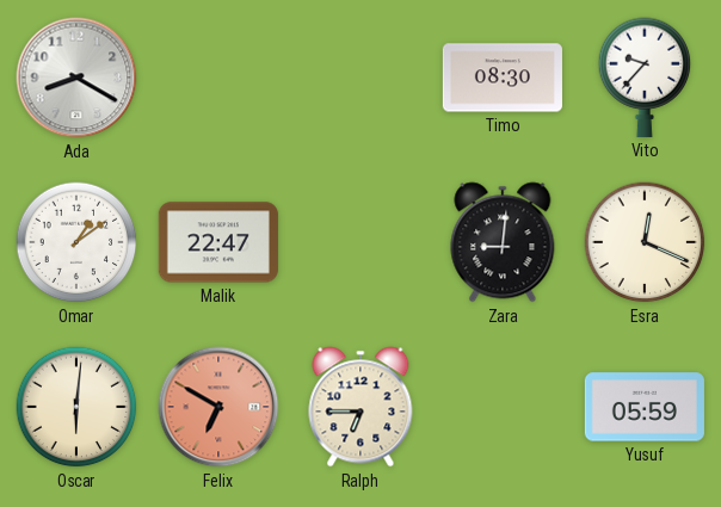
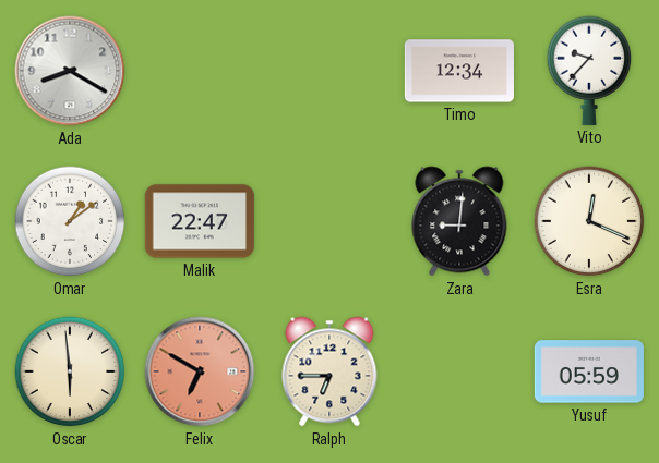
Timo: 08:30 -> 12:34 (459, 71)
Oscar: 6:01 -> 5:59 (70, 371)
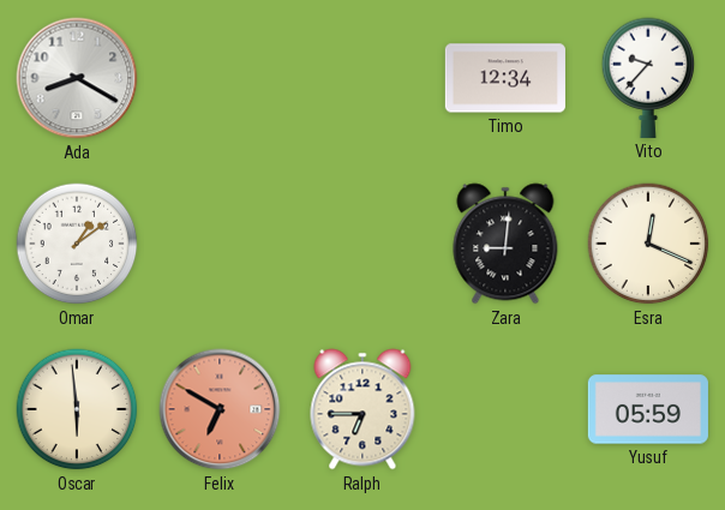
Malik: 22:47 -> none (200, 221)
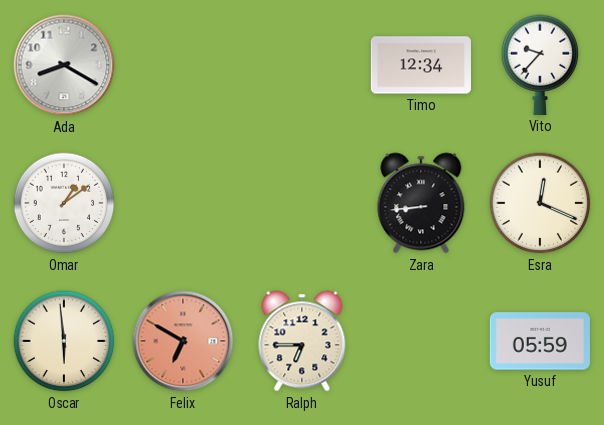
Zara: 9:01 -> 8:44 (421, 203)
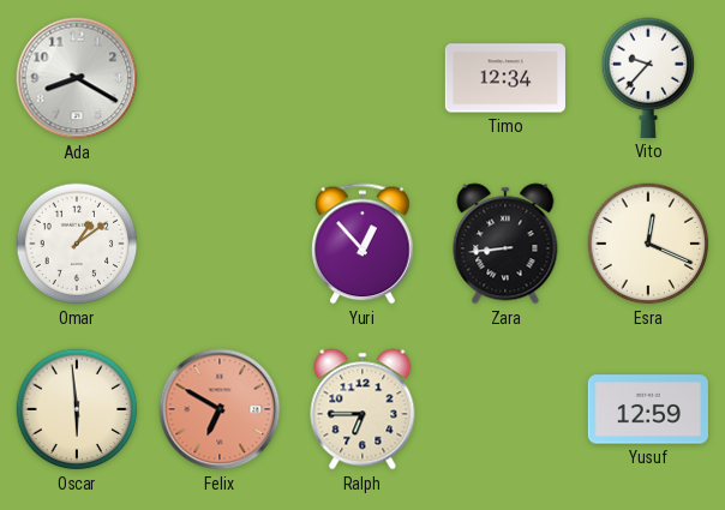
Yuri: none -> 12:53 (362, 244)
Yusuf: 05:59 -> 12:59 (648, 409)
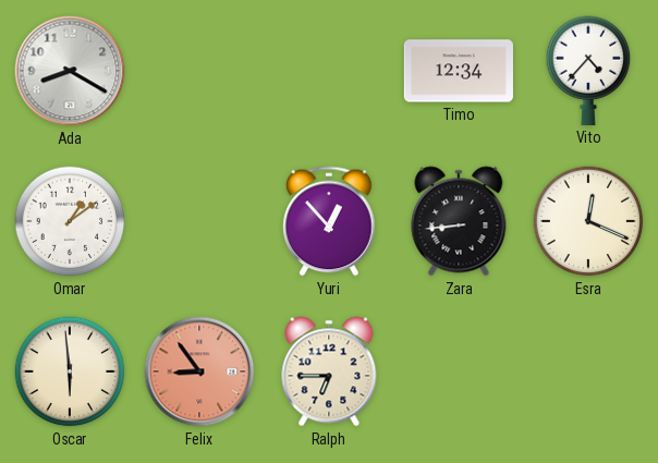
Vito: 9:37 -> 4:37 (588, 71)
Felix: 6:50 -> 8:54 (199, 371)
Yusuf: 12:59 -> none (648, 409)
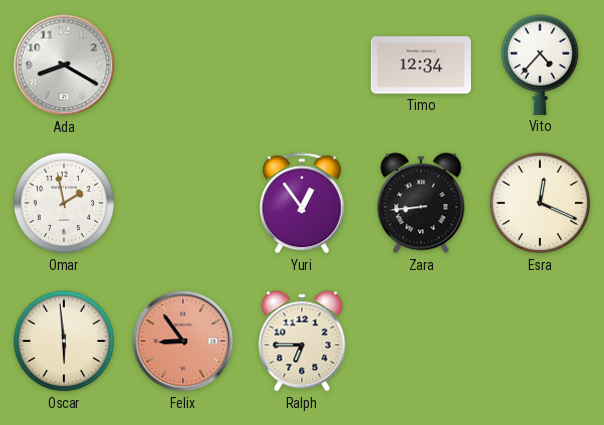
Omar: 1:09 -> 1:58 (64, 203)
Yuri: 12:53 -> 12:54 (302, 203)
